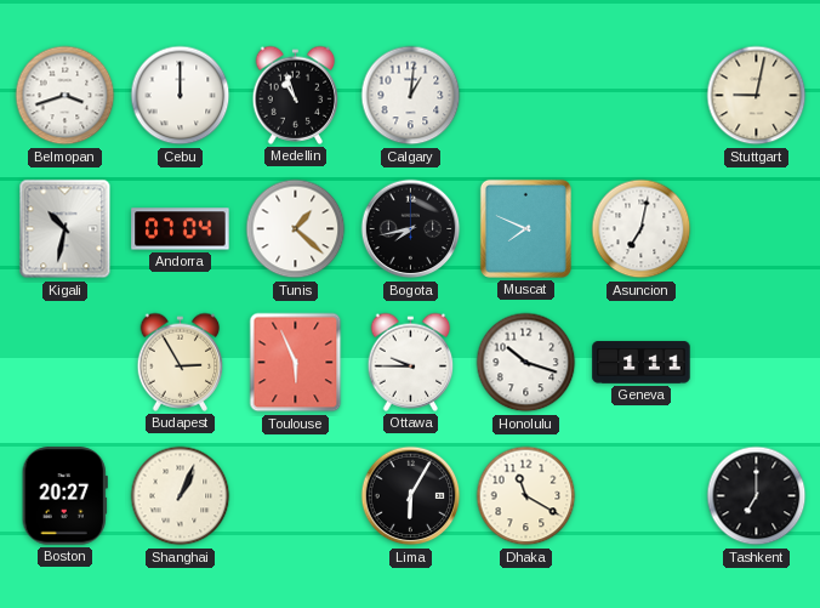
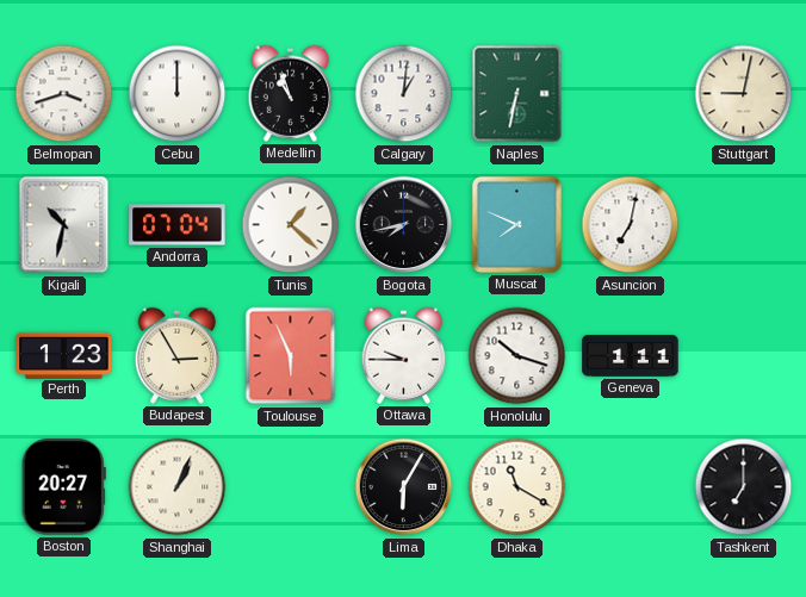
Naples: none -> 6:32 (517, 94)
Perth: none -> 1:23 (64, 355)
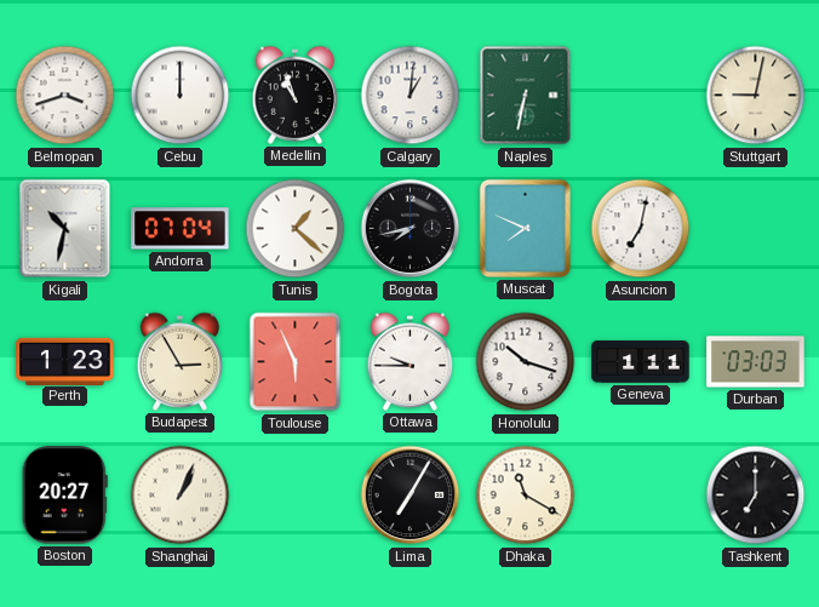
Durban: none -> 03:03 (756, 362)
Lima: 6:05 -> 7:05 (411, 496)
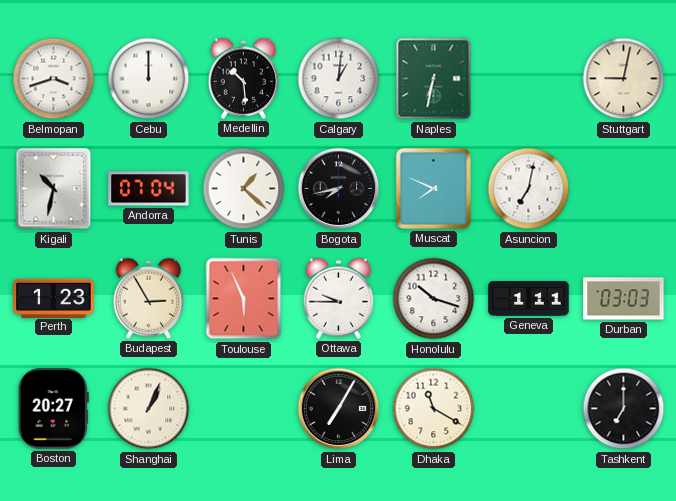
Medellin: 10:57 -> 10:29 (244, 78)
